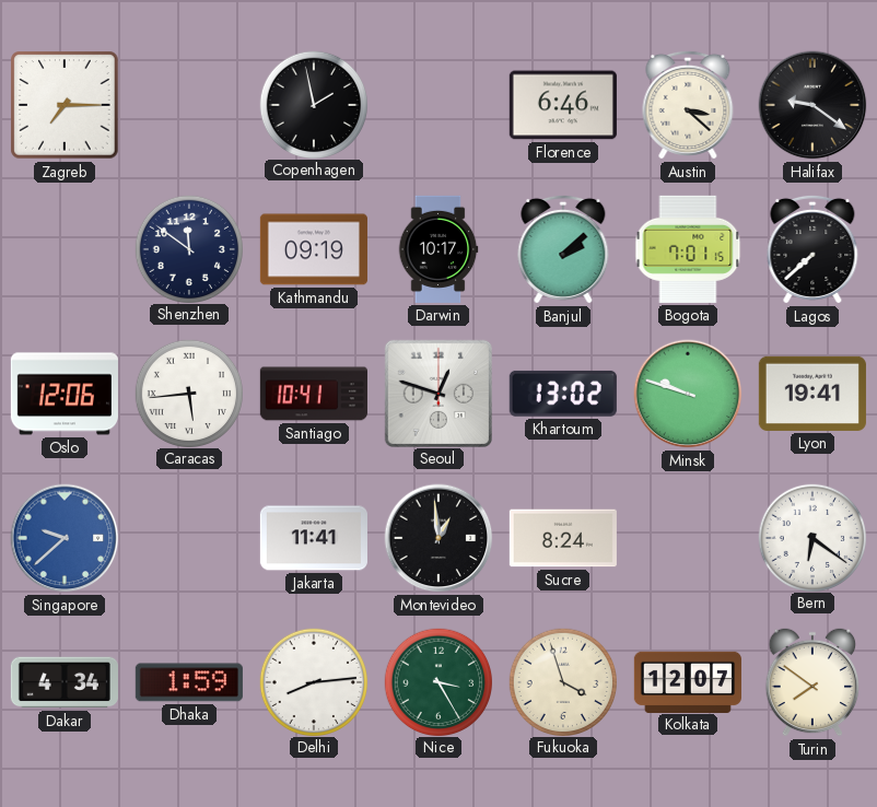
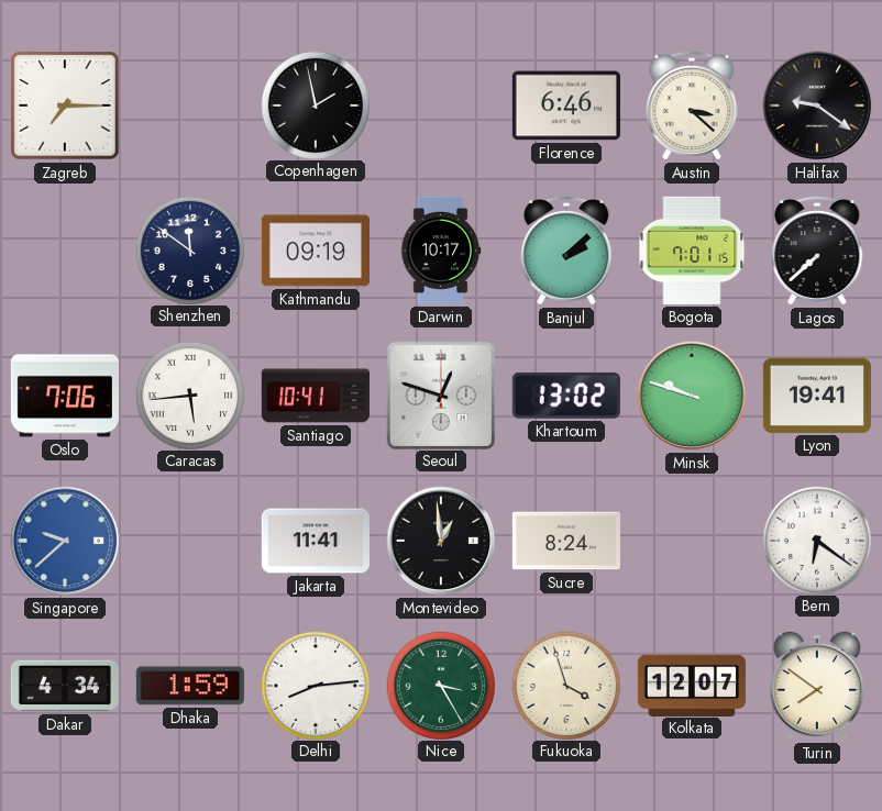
Oslo: 12:06 -> 7:06 (65, 396)
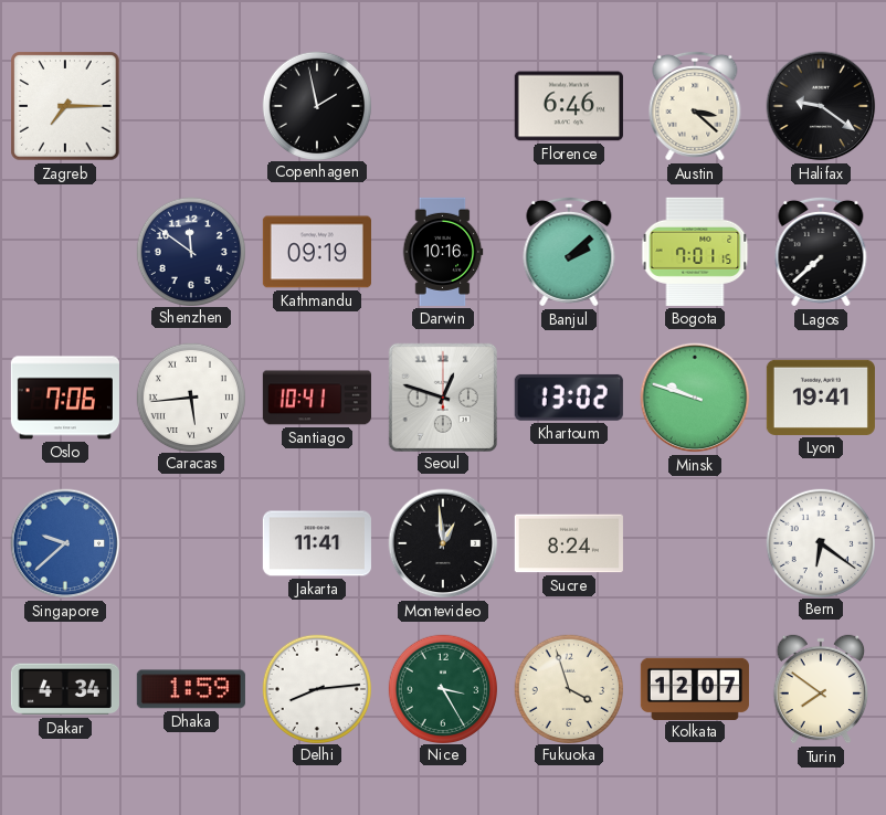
Darwin: 10:17 -> 10:16 (443, 252)
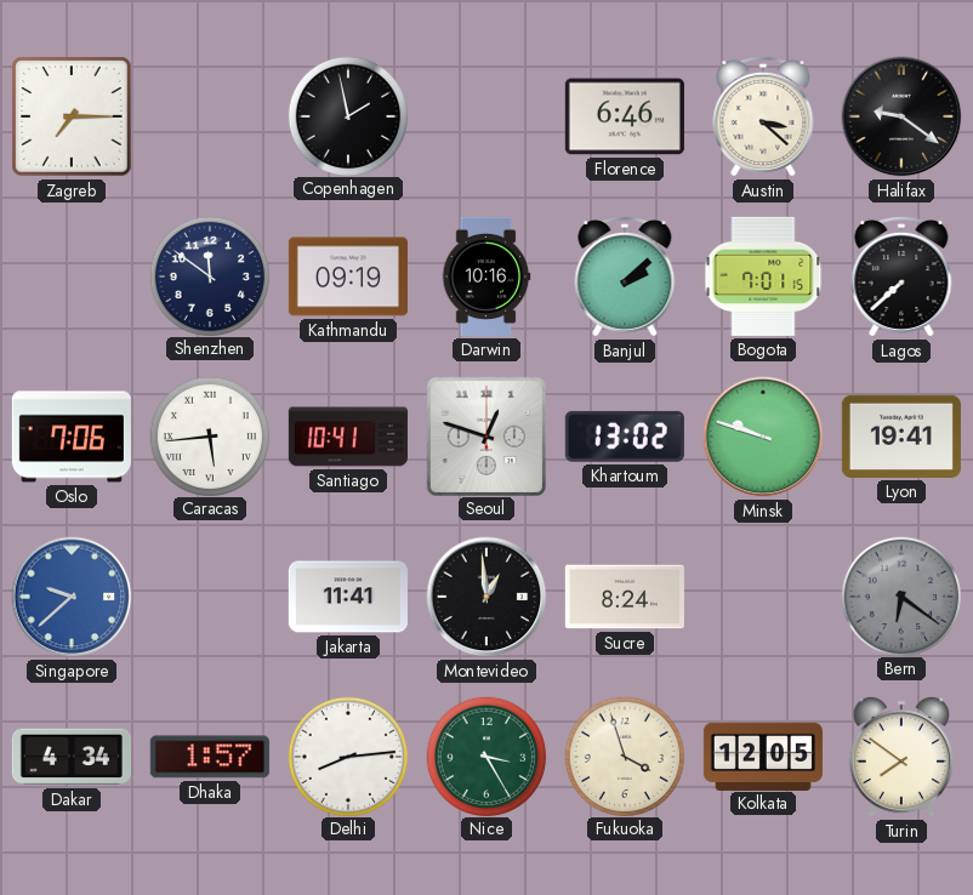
Bern dial: white -> grey (900, 595)
Dhaka: 1:59 -> 1:57 (210, 757)
Kolkata: 12:07 -> 12:05 (763, 756)
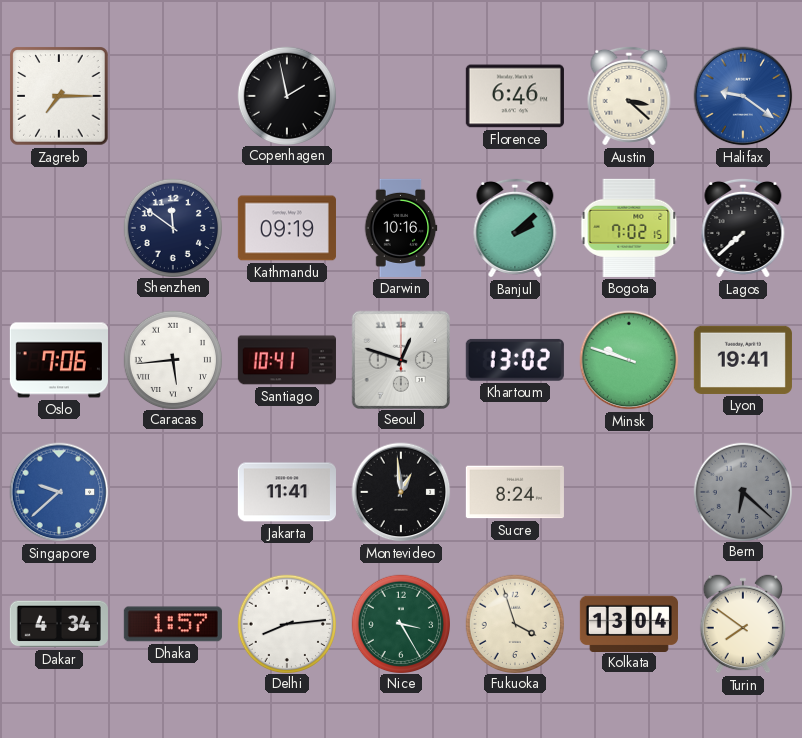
Halifax dial: black -> blue (743, 96)
Bogota: 7:01 -> 7:02 (629, 228)
Bern: 6:21 -> 6:22 (742, 491)
Kolkata: 12:05 -> 13:04 (629, 623)
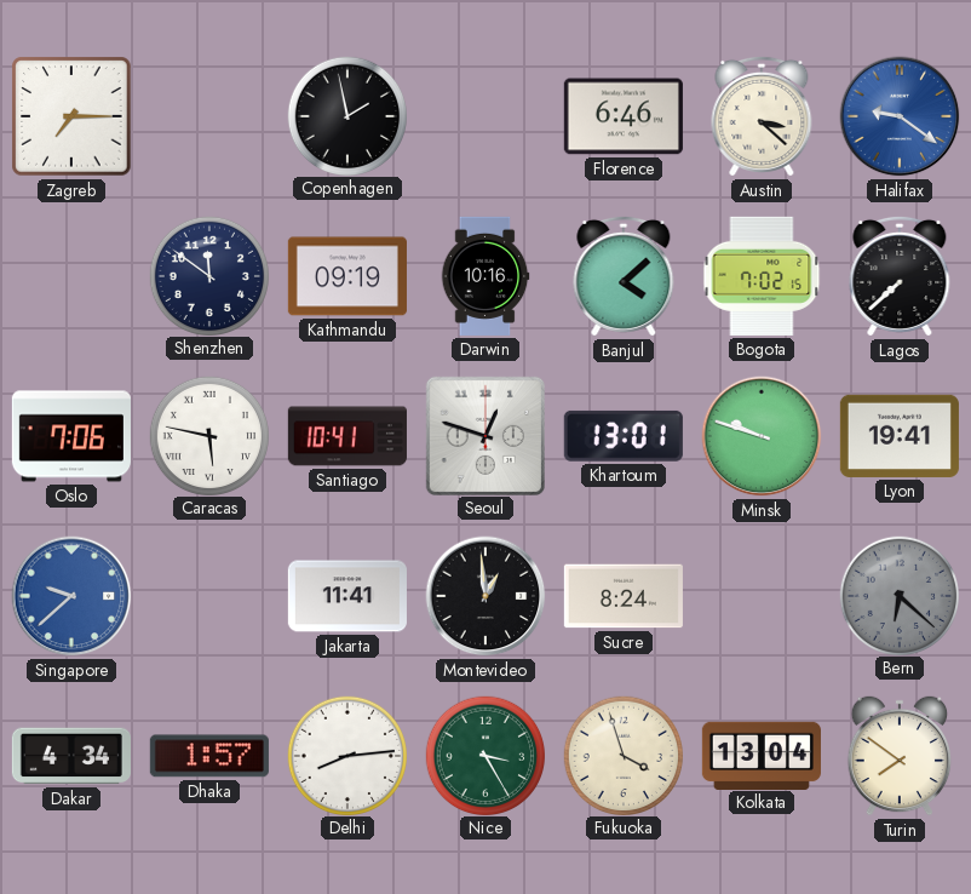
Banjul: 2:08 -> 4:08 (624, 276)
Caracas: 5:44 -> 5:47 (208, 435)
Khartoum: 13:02 -> 13:01 (624, 436)
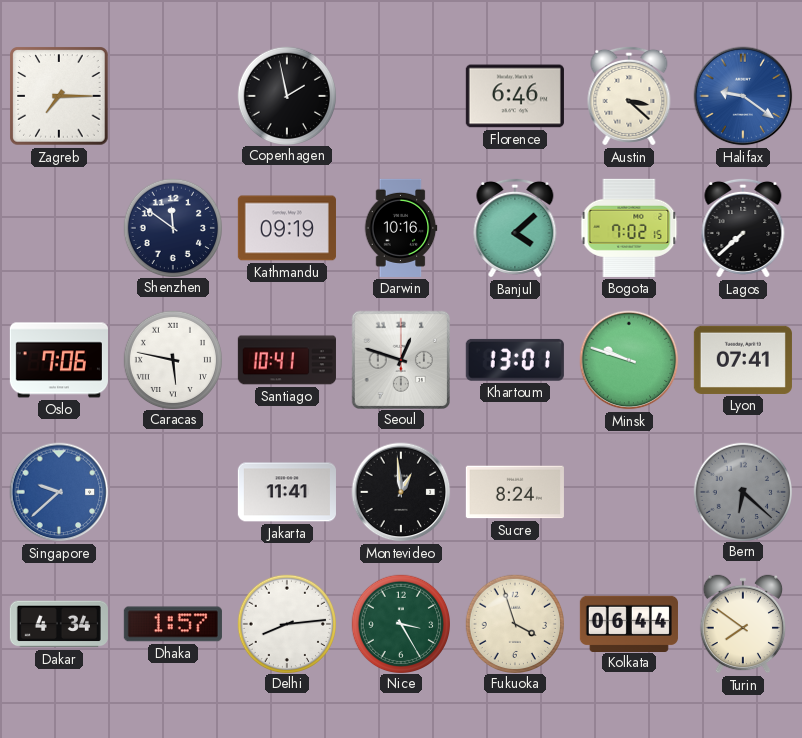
Lyon: 19:41 -> 07:41 (743, 360)
Kolkata: 13:04 -> 06:44 (629, 623)
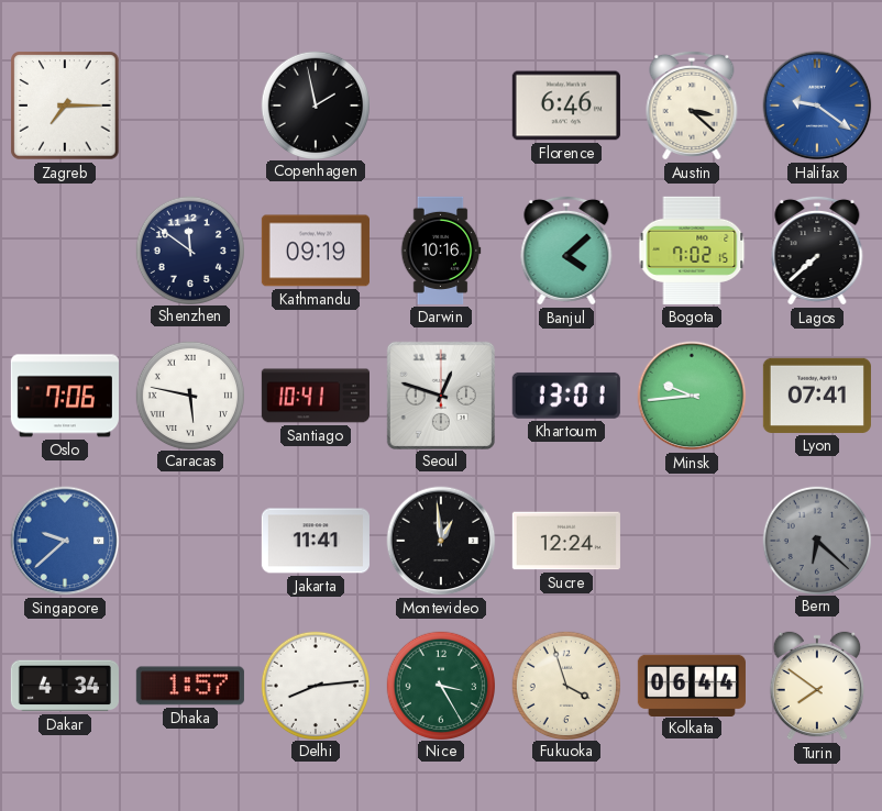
Minsk: 9:48 -> 9:44 (692, 396)
Sucre: 8:24 -> 12:24 (566, 541)
